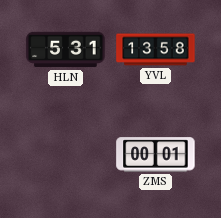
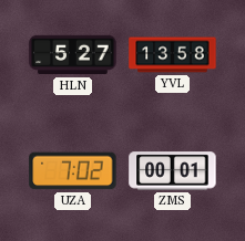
HLN: 5:31 -> 5:27 (73, 55)
UZA: none -> 7:02 (73, 171)
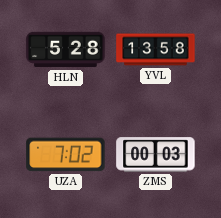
HLN: 5:27 -> 5:28 (66, 50)
ZMS: 00:01 -> 00:03 (156, 155)
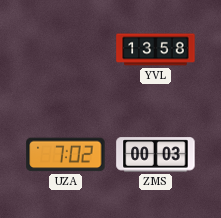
HLN: 5:28 -> none (66, 50)
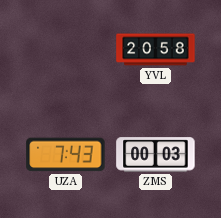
YVL: 13:58 -> 20:58 (156, 50)
UZA: 7:02 -> 7:43 (66, 155)
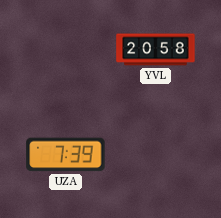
UZA: 7:43 -> 7:39 (66, 155)
ZMS: 00:03 -> none (156, 155)
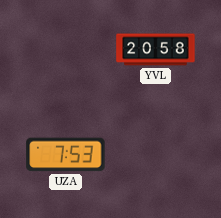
UZA: 7:39 -> 7:53 (66, 155)
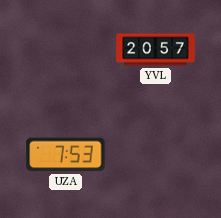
YVL: 20:58 -> 20:57 (156, 50)
